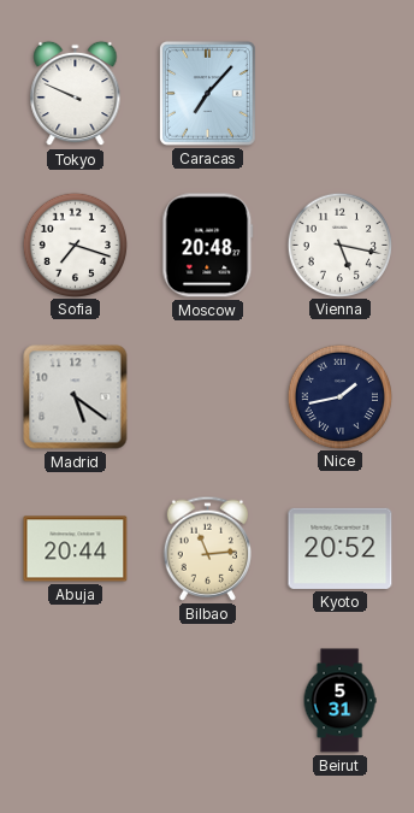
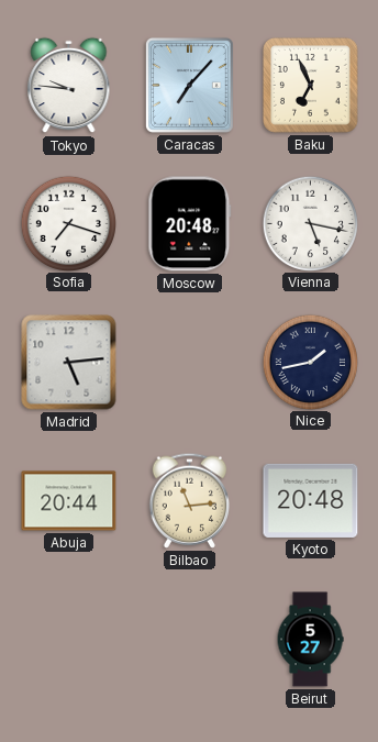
Tokyo: 9:49 -> 9:46 (69, 86)
Baku: none -> 6:56 (311, 86)
Madrid: 5:21 -> 5:14 (69, 363)
Kyoto: 20:52 -> 20:48 (311, 500)
Beirut: 5:31 -> 5:27 (310, 640)
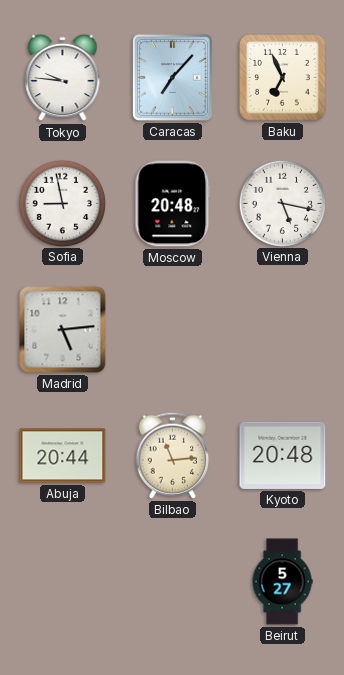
Sofia: 7:18 -> 8:58 (62, 203)
Nice: 1:43 -> none (310, 362)
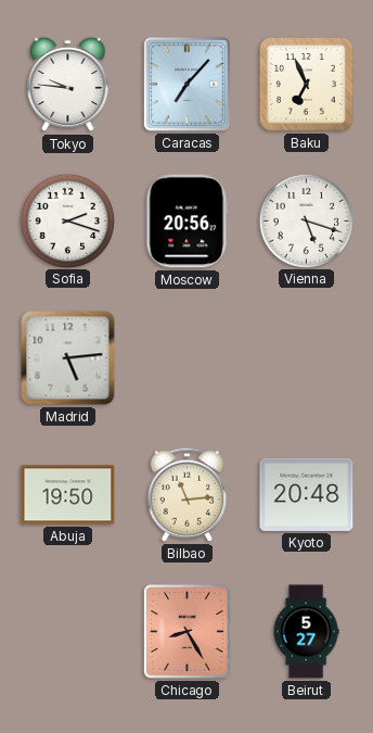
Sofia: 8:58 -> 2:18 (67, 220)
Moscow: 20:48 -> 20:56 (188, 222)
Vienna: 5:17 -> 5:18 (306, 220)
Abuja: 20:44 -> 19:50 (68, 495)
Chicago: none -> 8:25 (186, 631)
